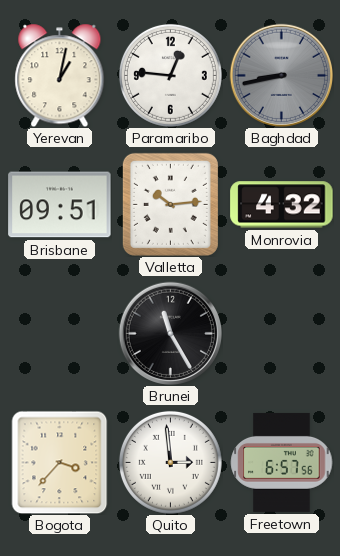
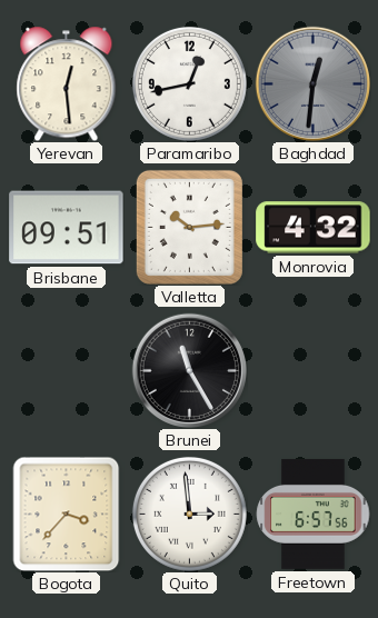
Yerevan: 1:02 -> 12:29 (67, 83)
Paramaribo: 12:46 -> 12:43 (189, 83)
Baghdad: 8:43 -> 12:31 (312, 83)
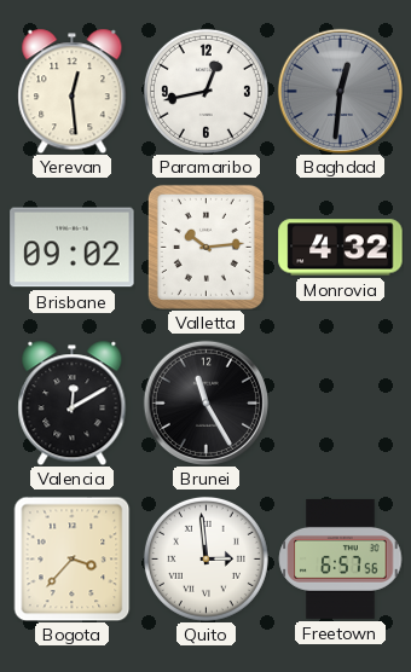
Brisbane: 09:51 -> 09:02 (73, 248)
Valencia: none -> 12:10 (73, 402)
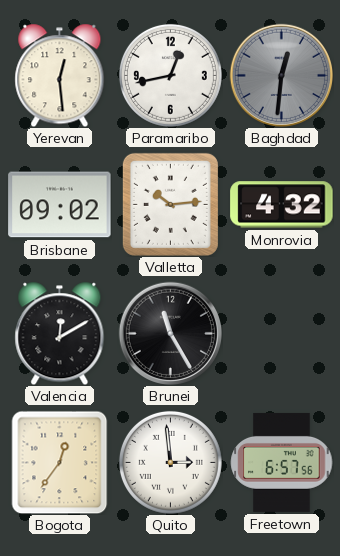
Bogota: 3:37 -> 12:36 (60, 462)
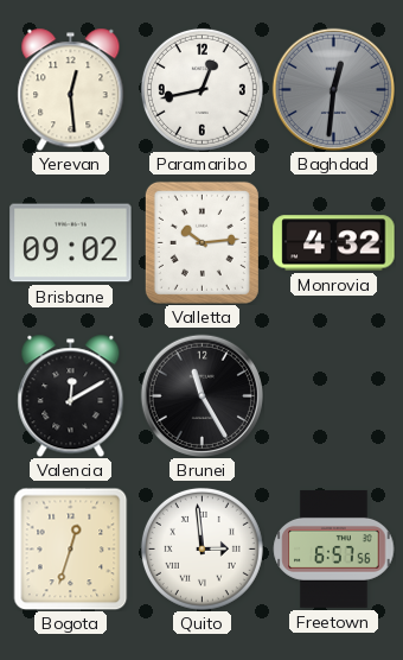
Bogota: 12:36 -> 12:33 (71, 548)
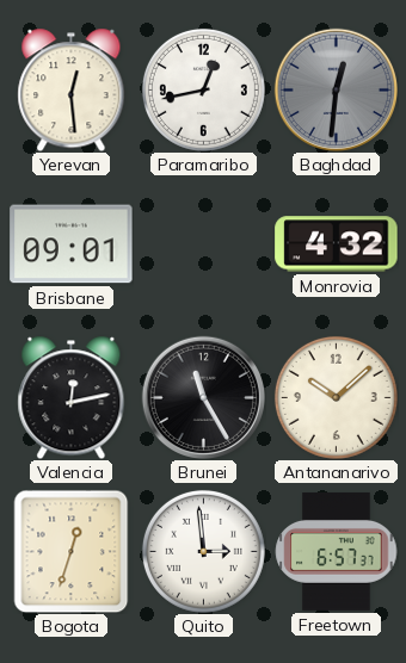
Brisbane: 09:02 -> 09:01 (72, 244)
Valletta: 10:14 -> none (201, 242)
Valencia: 12:10 -> 12:13 (72, 397)
Antananarivo: none -> 10:08 (336, 397)
Freetown: 6:57:56 -> 6:57:37 (337, 551)
